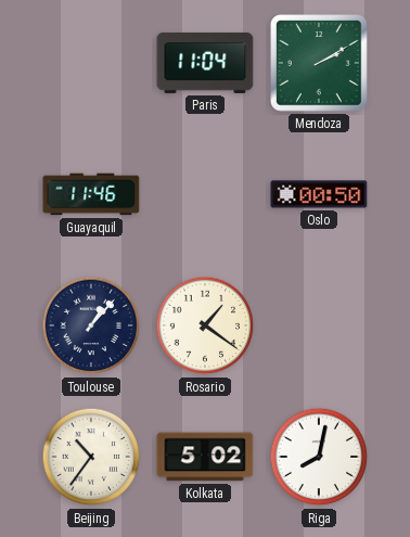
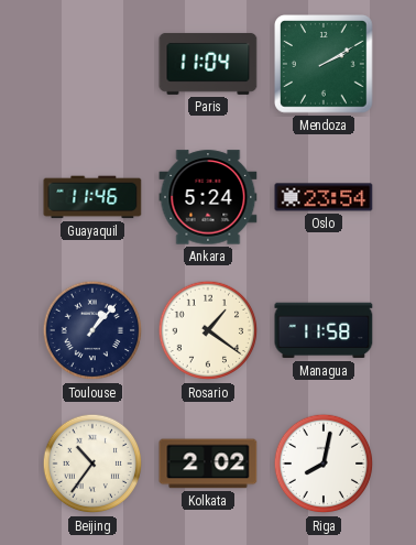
Ankara: none -> 5:24 (208, 197)
Oslo: 00:50 -> 23:54 (324, 197)
Managua: none -> 11:58 (324, 330)
Kolkata: 5:02 -> 2:02 (208, 464)
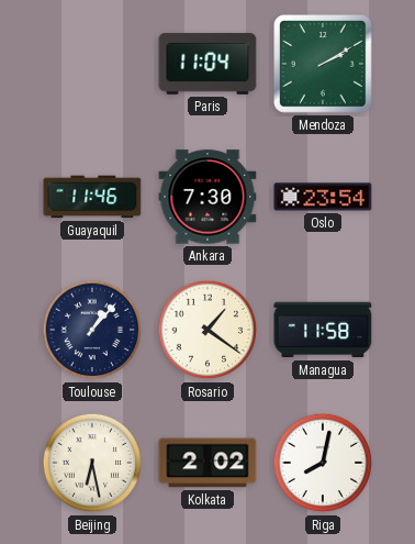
Ankara: 5:24 -> 7:30 (207, 197)
Beijing: 10:36 -> 6:28 (92, 463)
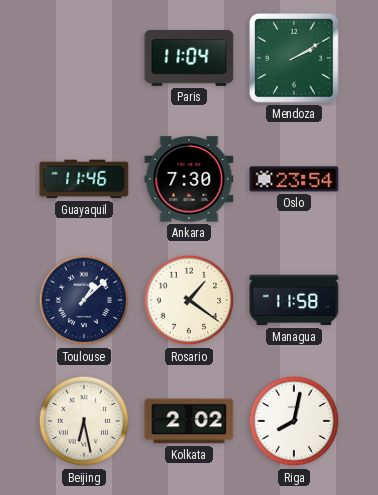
Toulouse: 1:07 -> 1:08 (84, 300)
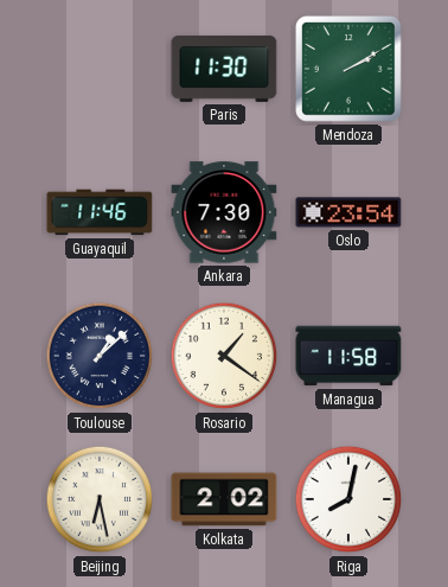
Paris: 11:04 -> 11:30 (224, 69)
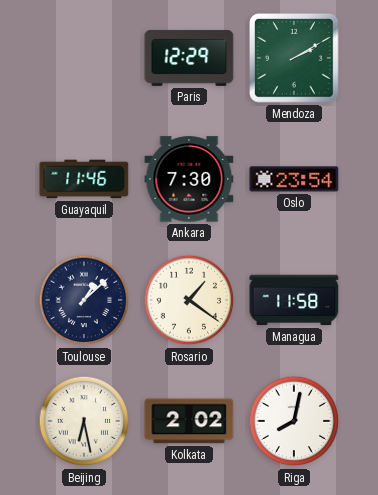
Paris: 11:30 -> 12:29 (189, 58)
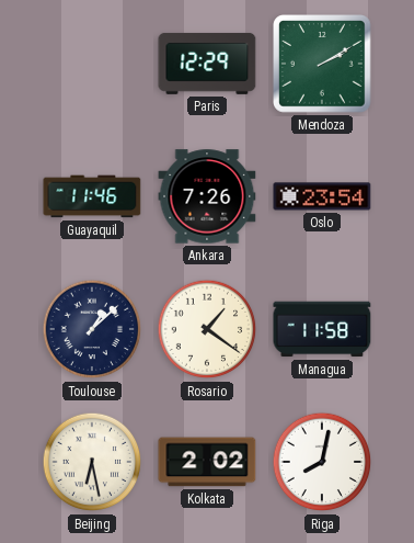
Ankara: 7:30 -> 7:26 (207, 196)
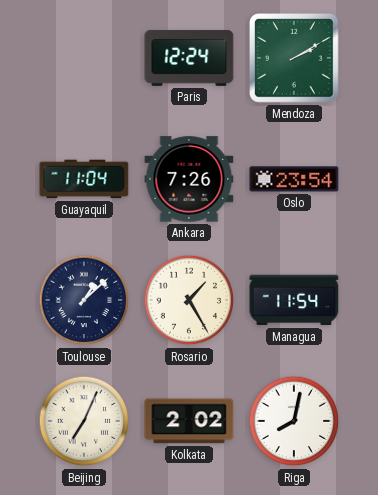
Paris: 12:29 -> 12:24 (189, 58)
Guayaquil: 11:46 -> 11:04 (84, 179)
Rosario: 1:21 -> 1:25 (189, 300)
Managua: 11:58 -> 11:54 (294, 300)
Beijing: 6:28 -> 7:04 (84, 421)
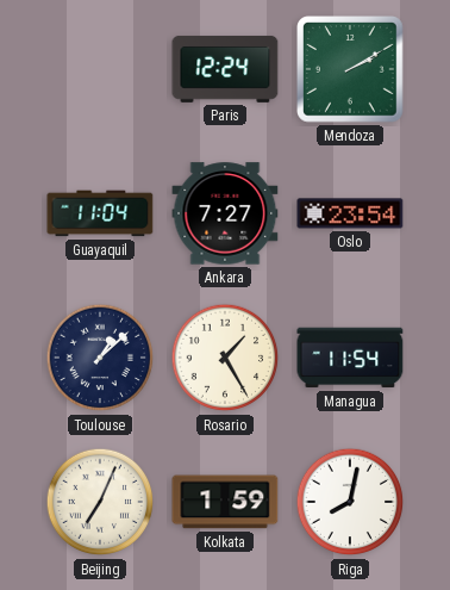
Ankara: 7:26 -> 7:27 (225, 213)
Kolkata: 2:02 -> 1:59 (225, 502)
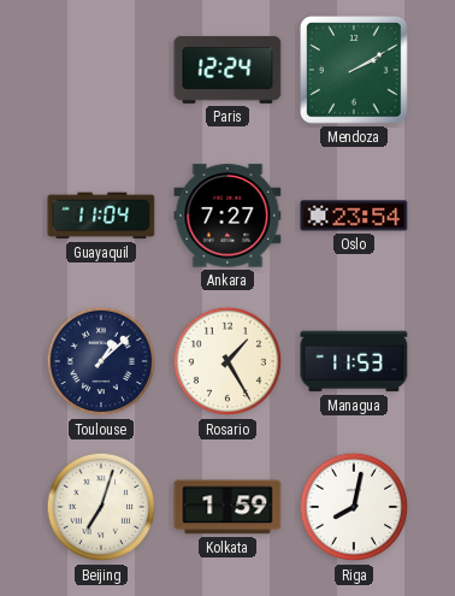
Managua: 11:54 -> 11:53 (354, 361)
Beijing: 7:04 -> 7:03 (101, 507)
